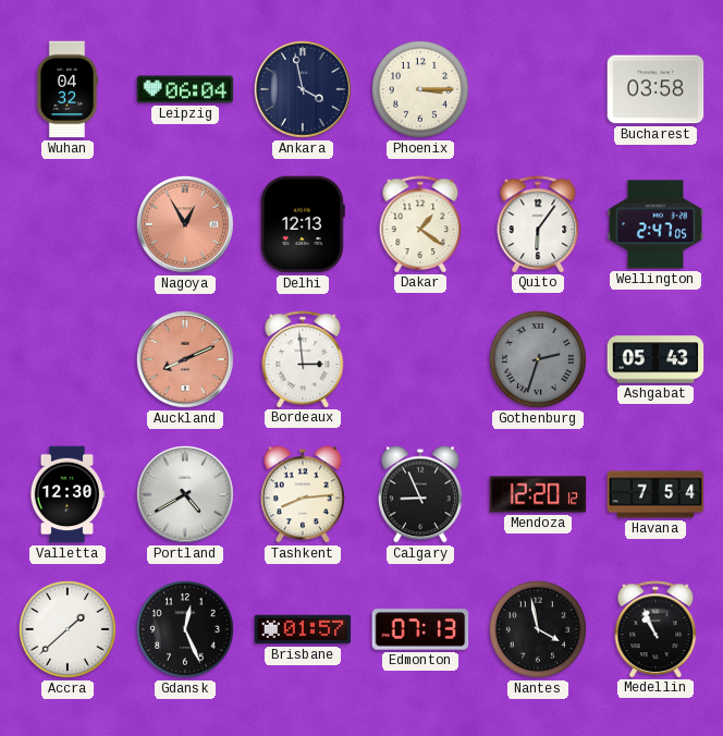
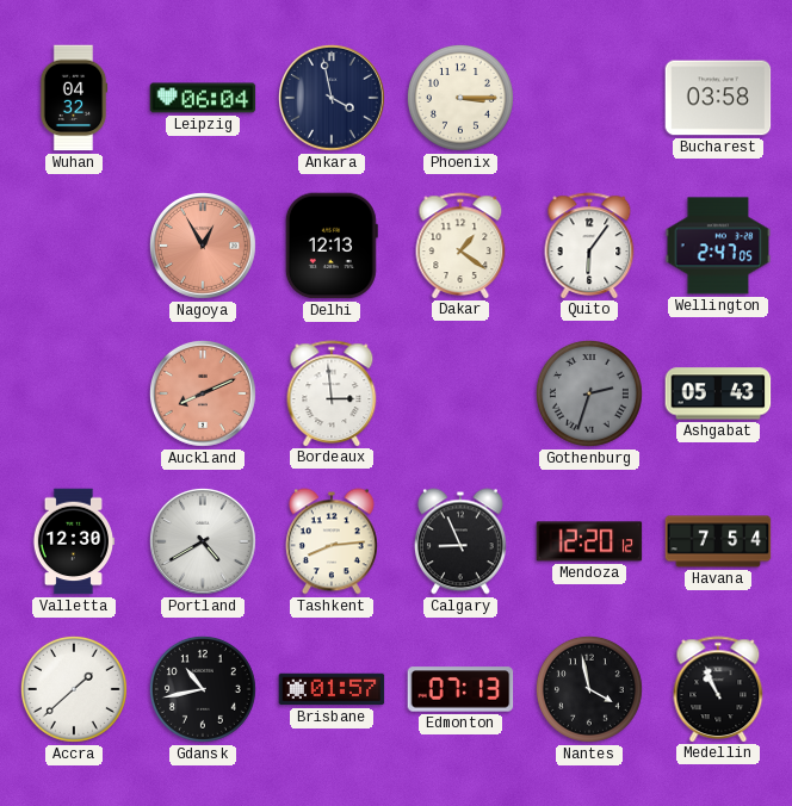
Gdansk: 12:26 -> 10:43 (203, 689)
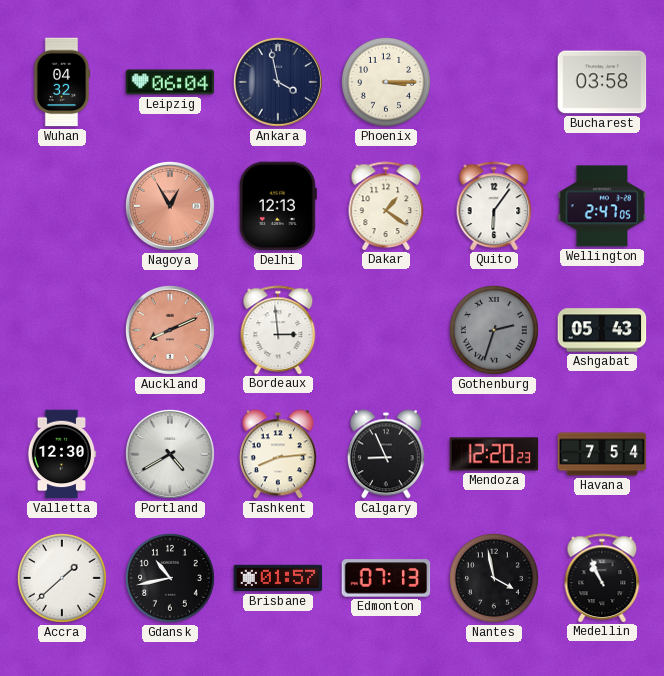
Mendoza: 12:20:12 -> 12:20:23 (494, 454)
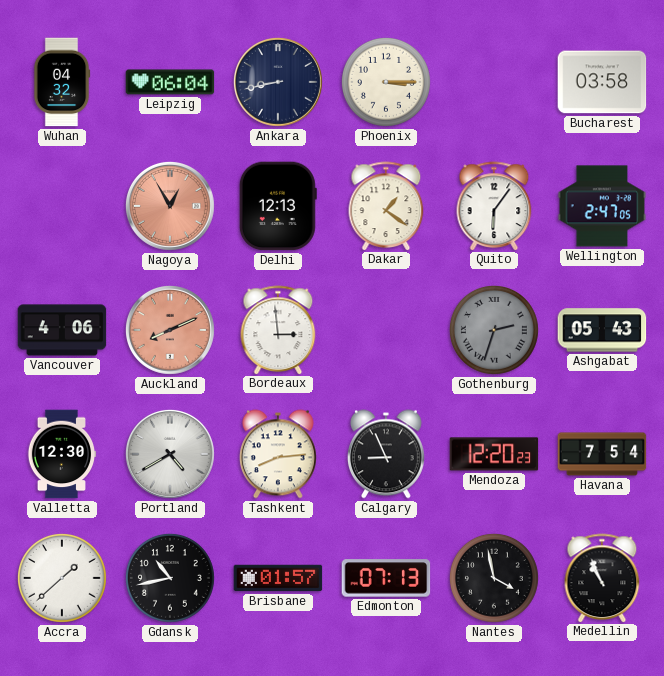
Ankara: 3:58 -> 8:43 (278, 82)
Vancouver: none -> 4:06 (62, 330)
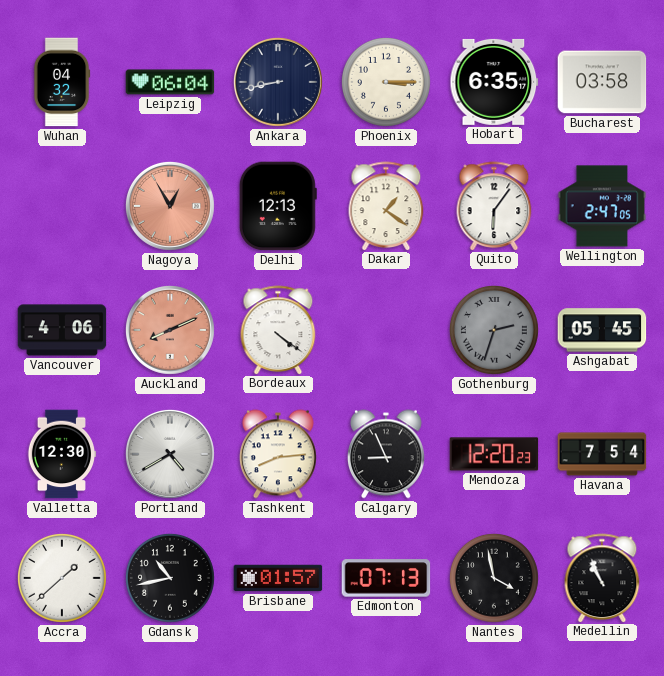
Hobart: none -> 6:35 (494, 82)
Bordeaux: 2:59 -> 4:21 (278, 330)
Ashgabat: 05:43 -> 05:45 (602, 330)
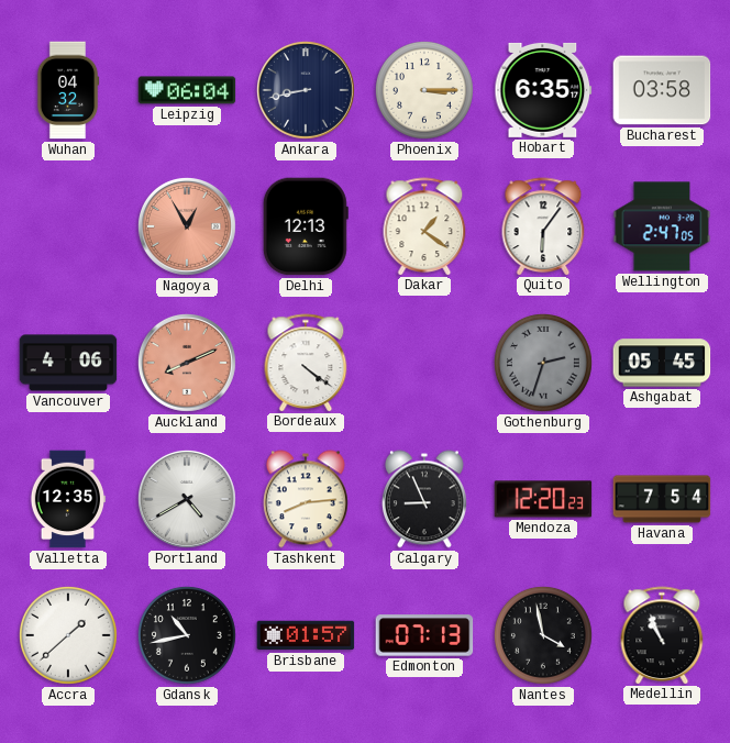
Valletta: 12:30 -> 12:35 (68, 499)
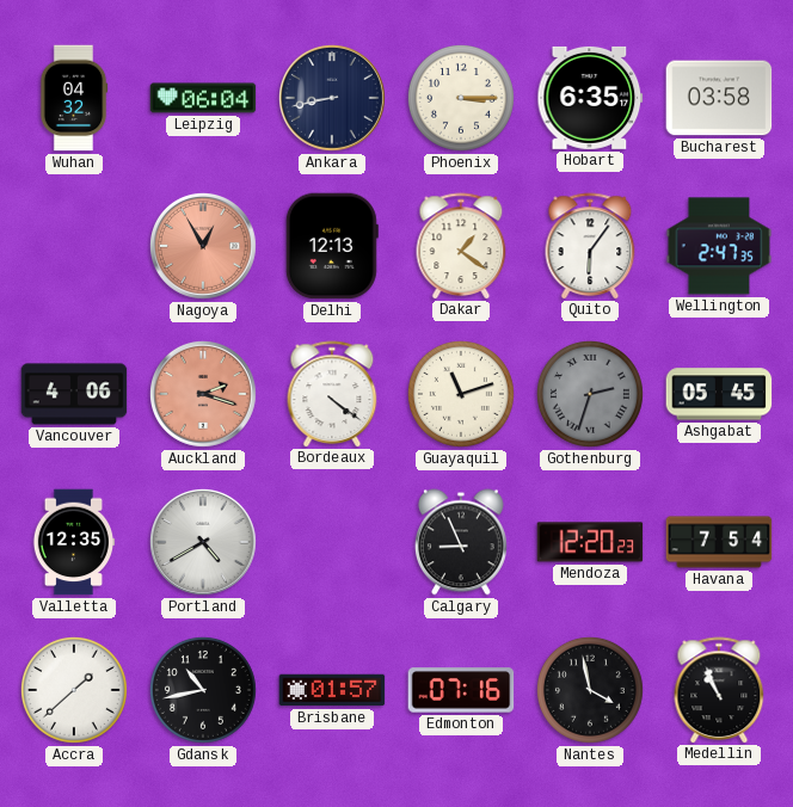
Wellington: 2:47:05 -> 2:47:35 (719, 246)
Auckland: 8:11 -> 2:18 (203, 394)
Guayaquil: none -> 11:12 (461, 394)
Tashkent: 8:14 -> none (306, 499)
Edmonton: 07:13 -> 07:16 (461, 690)
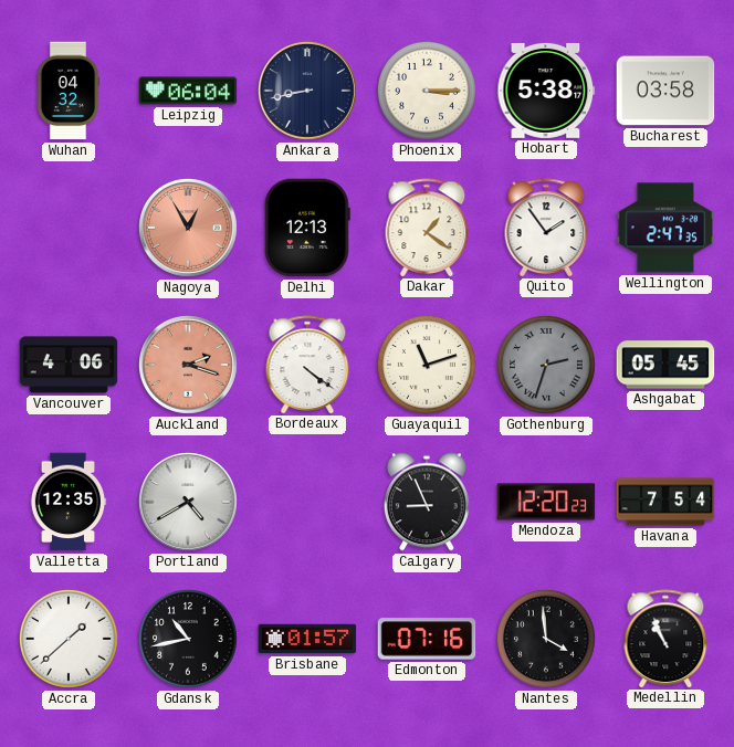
Hobart: 6:35 -> 5:38 (546, 91)
Quito: 6:06 -> 1:54 (546, 228)
Nantes: 3:58 -> 3:59 (546, 639)
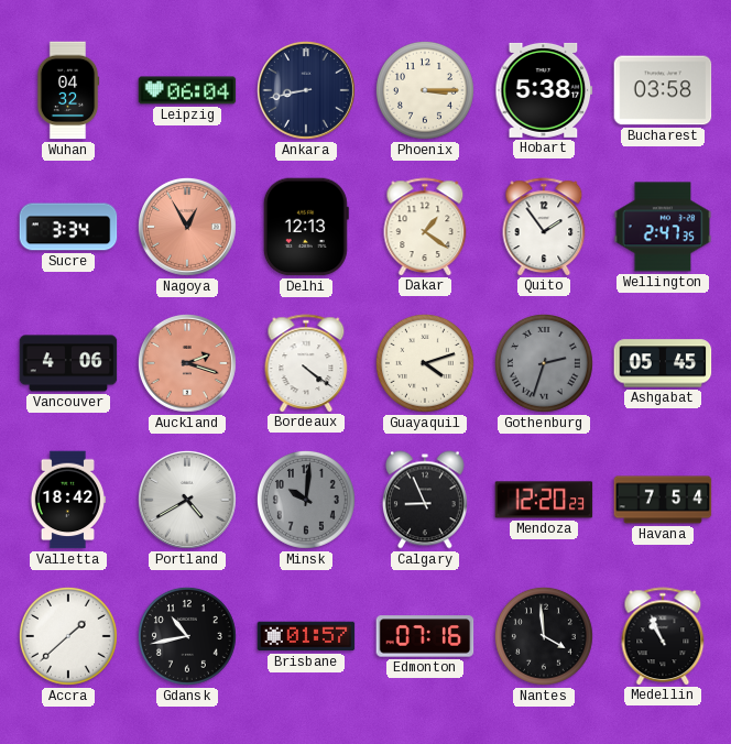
Sucre: none -> 3:34 (68, 227)
Guayaquil: 11:12 -> 4:12 (425, 363)
Valletta: 12:35 -> 18:42 (68, 500)
Minsk: none -> 10:01 (306, 500)
